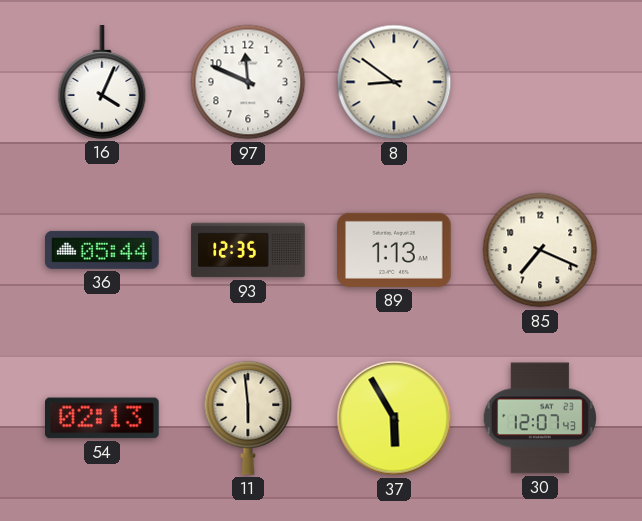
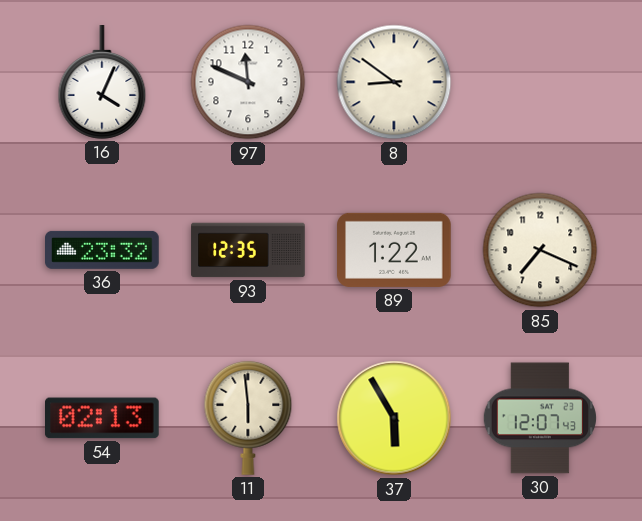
36: 05:44 -> 23:32 (102, 250)
89: 1:13 -> 1:22 (394, 250)
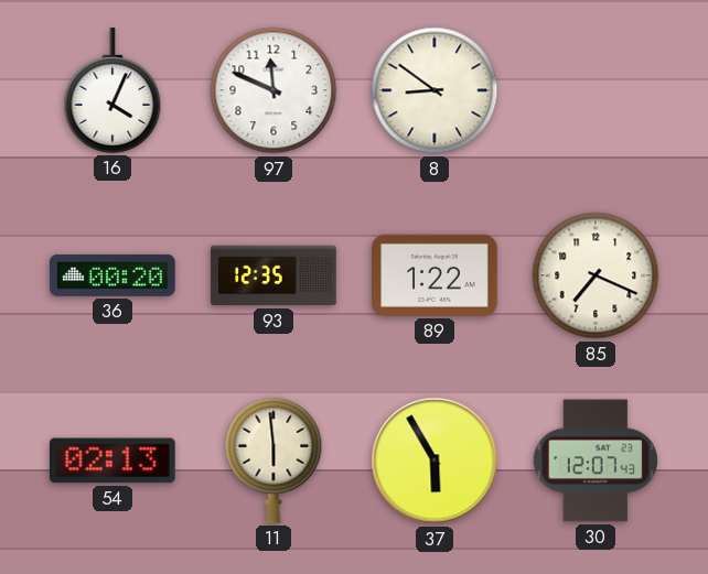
36: 23:32 -> 00:20 (112, 275)
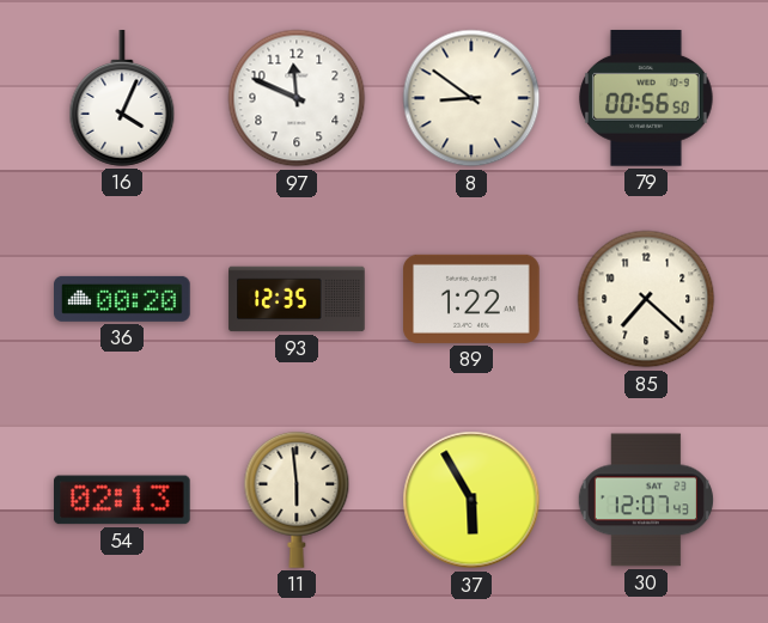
79: none -> 00:56 (647, 99)
85: 7:19 -> 7:22 (646, 299)
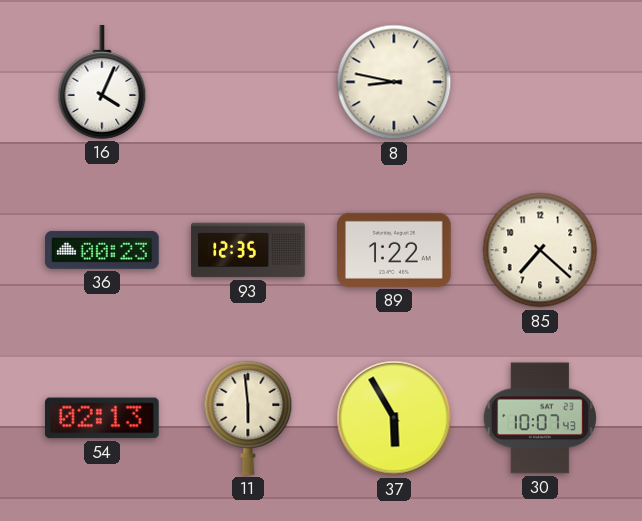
97: 11:49 -> none (297, 98)
8: 8:51 -> 8:47 (394, 82)
79: 00:56 -> none (647, 99)
36: 00:20 -> 00:23 (102, 250)
30: 12:07 -> 10:07 (540, 418)
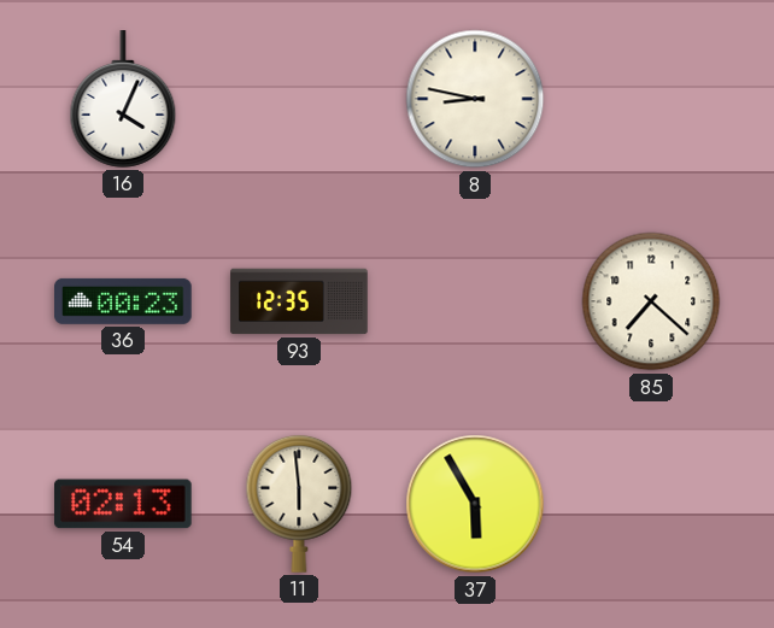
89: 1:22 -> none (394, 250)
30: 10:07 -> none (540, 418)
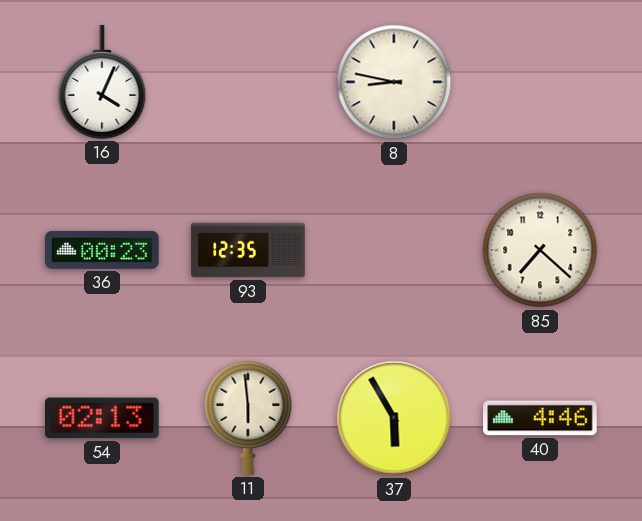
40: none -> 4:46 (540, 418)
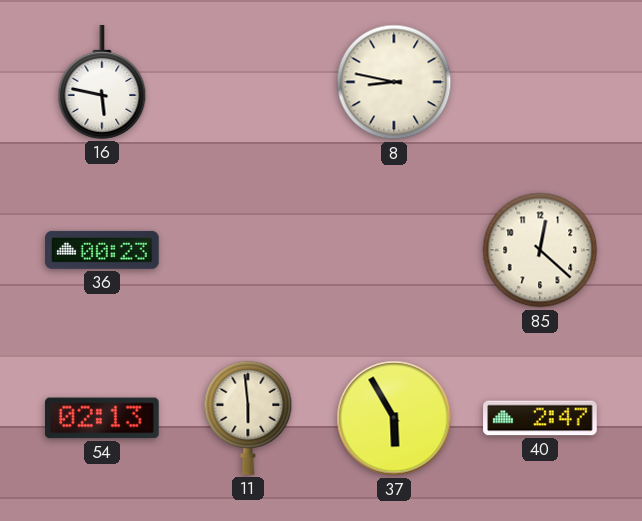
16: 4:04 -> 5:47 (102, 82)
93: 12:35 -> none (248, 250)
85: 7:22 -> 12:22 (540, 250)
40: 4:46 -> 2:47 (540, 418)
